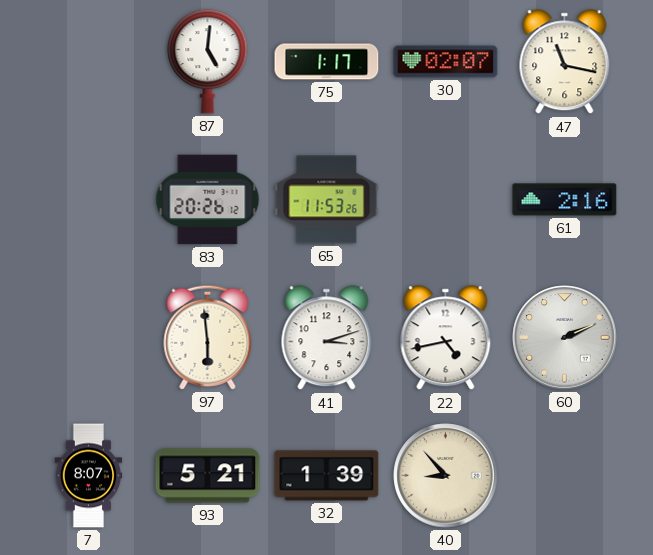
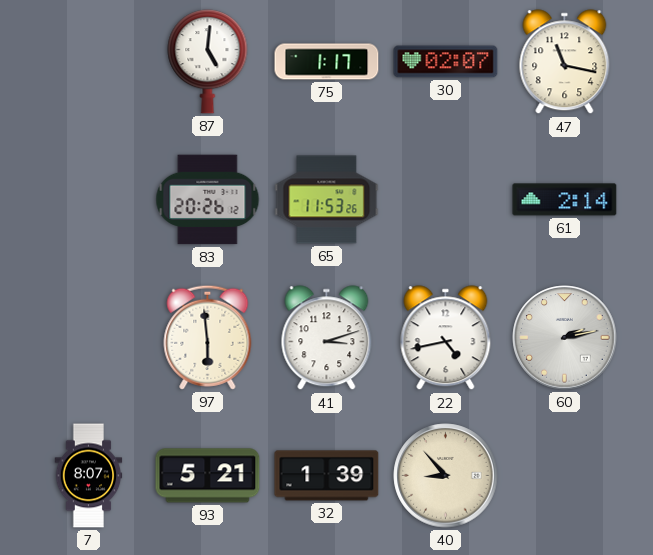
61: 2:16 -> 2:14 (565, 200)
60: 2:11 -> 2:13 (565, 338)
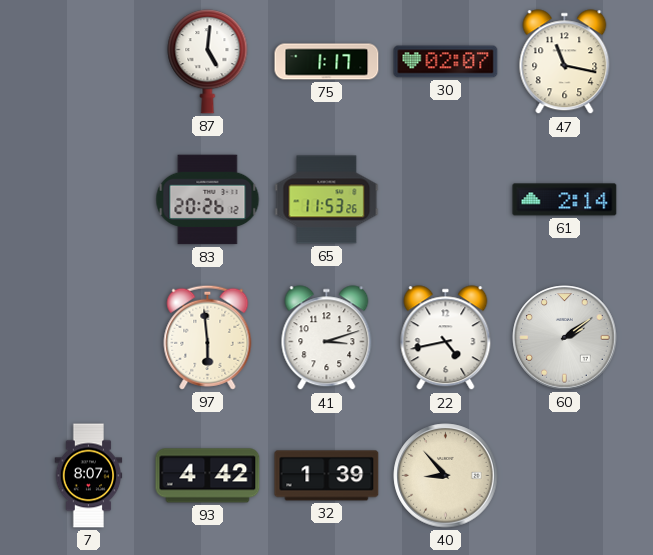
60: 2:13 -> 2:09 (565, 338)
93: 5:21 -> 4:42 (208, 476)
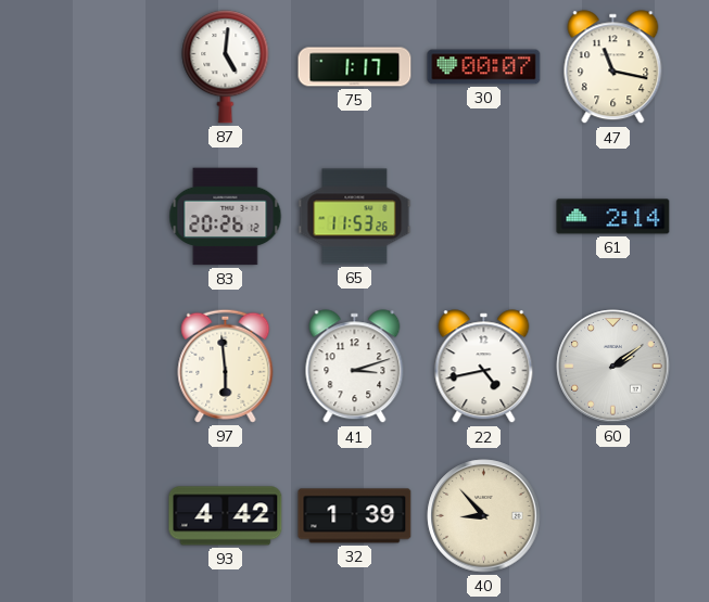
30: 02:07 -> 00:07 (484, 67)
7: 8:07 -> none (89, 476)
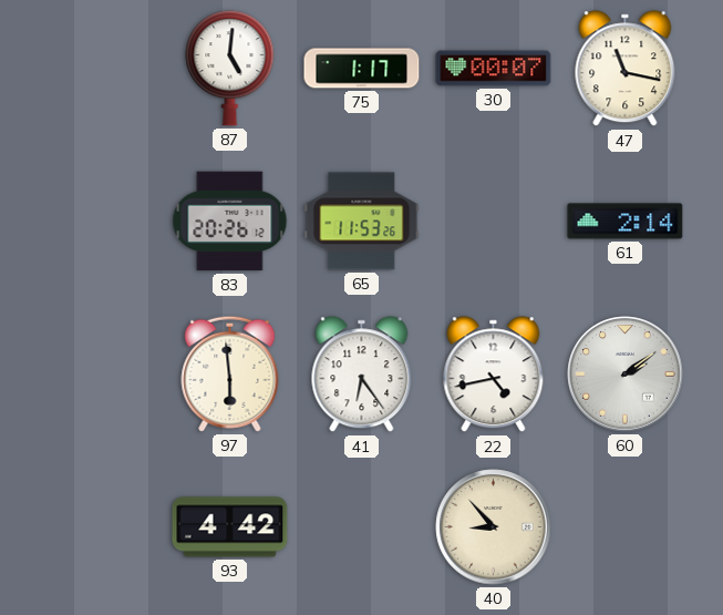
41: 3:12 -> 6:24 (362, 375)
32: 1:39 -> none (355, 516)
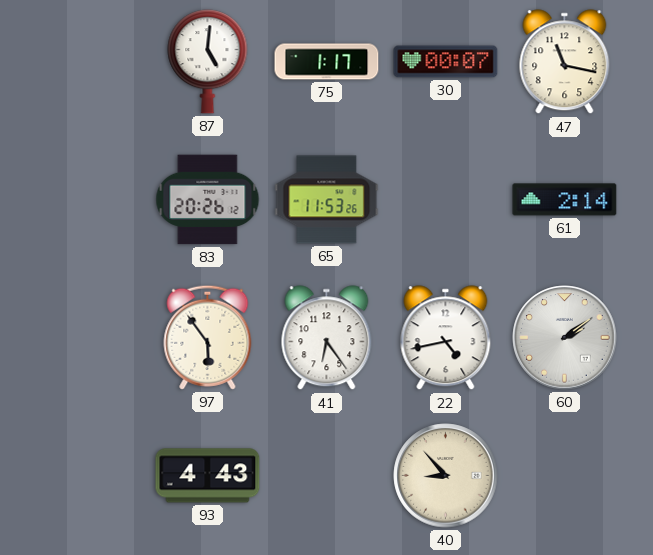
97: 5:59 -> 5:54 (208, 337)
93: 4:42 -> 4:43 (208, 476)
